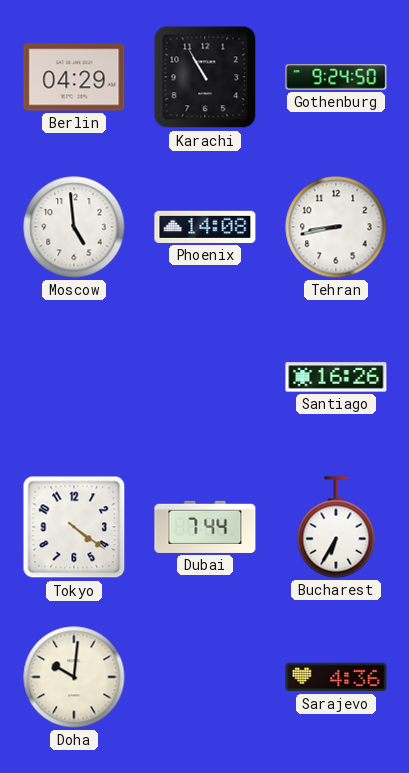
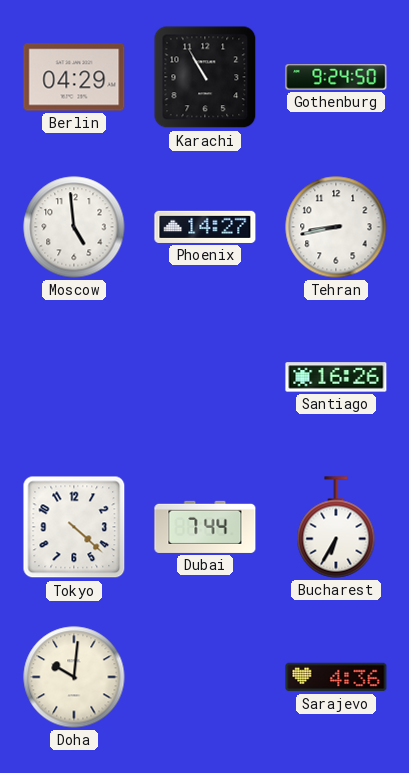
Phoenix: 14:08 -> 14:27 (205, 227)
Tokyo: 4:21 -> 4:22 (74, 527)
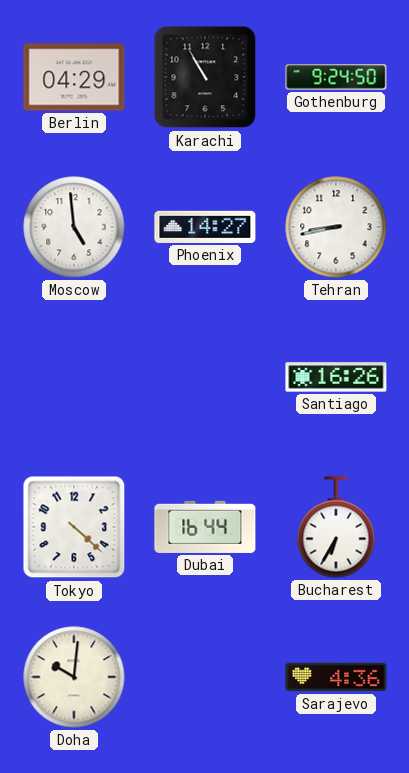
Dubai: 7:44 -> 16:44 (205, 527)
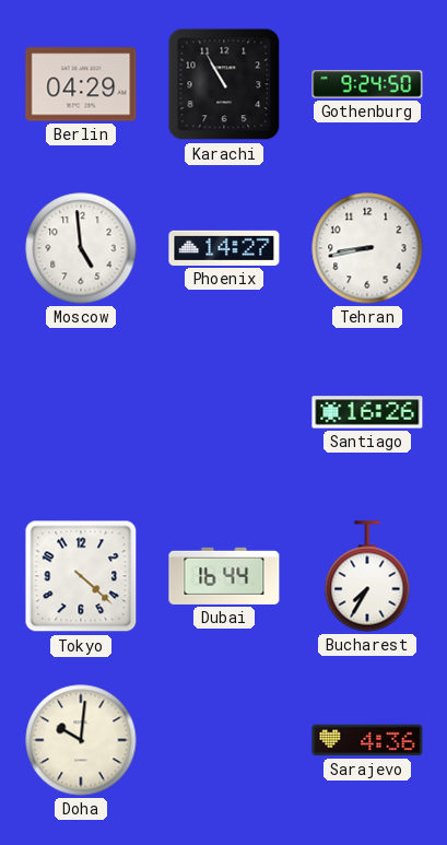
Bucharest: 6:35 -> 7:35 (367, 576)
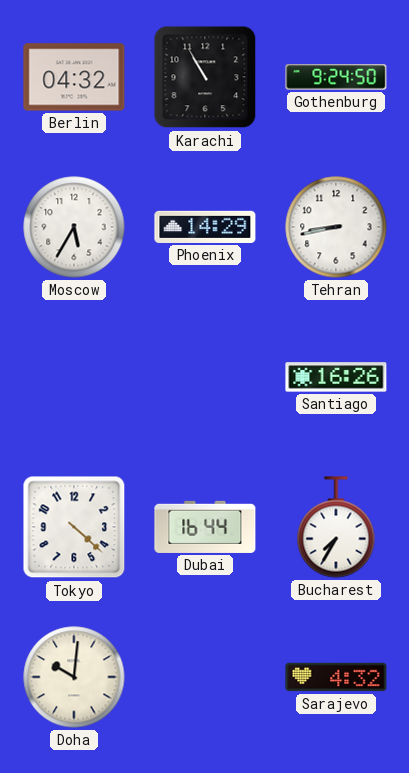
Berlin: 04:29 -> 04:32 (74, 77)
Moscow: 4:59 -> 5:35 (74, 227)
Phoenix: 14:27 -> 14:29 (205, 227)
Sarajevo: 4:36 -> 4:32 (336, 677)
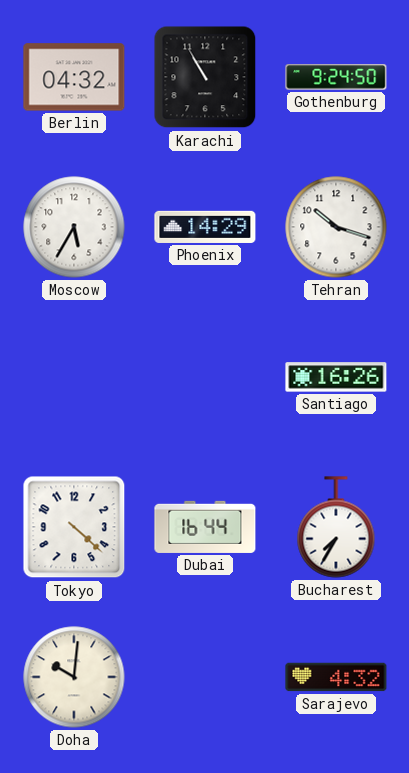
Tehran: 8:43 -> 10:18 (336, 227)
